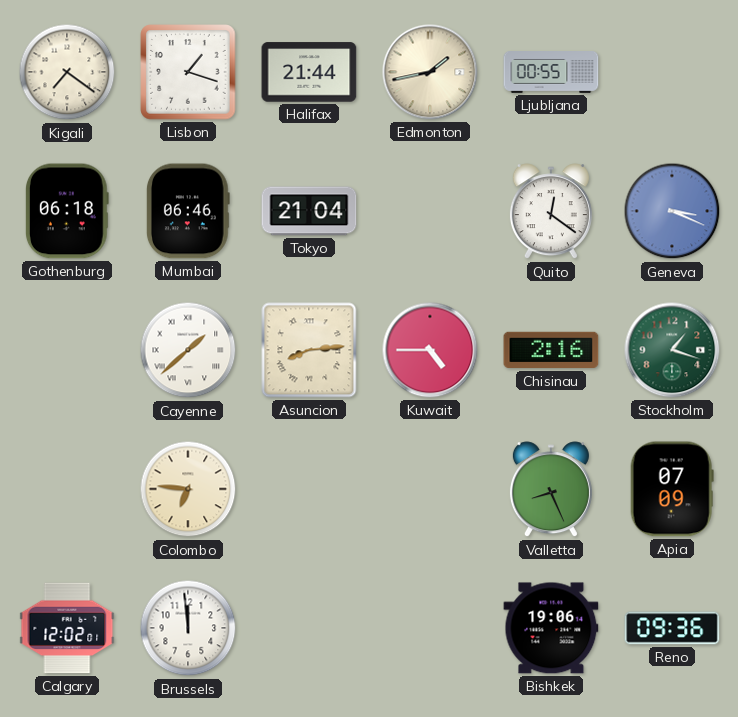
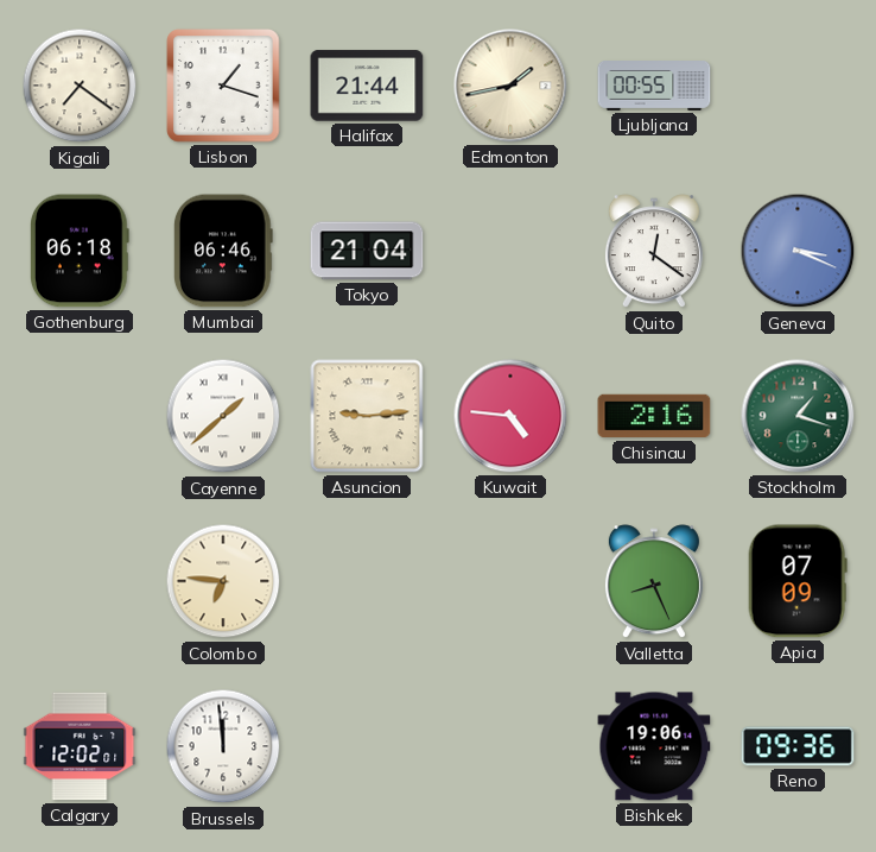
Asuncion: 8:14 -> 9:14 (367, 416)
Kuwait: 4:45 -> 4:46 (510, 416)
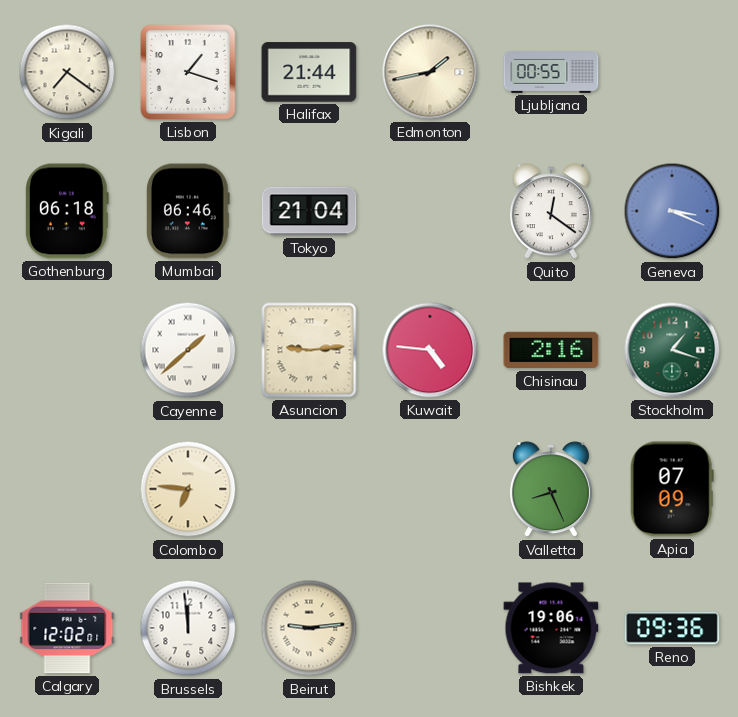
Beirut: none -> 9:14 (309, 628)
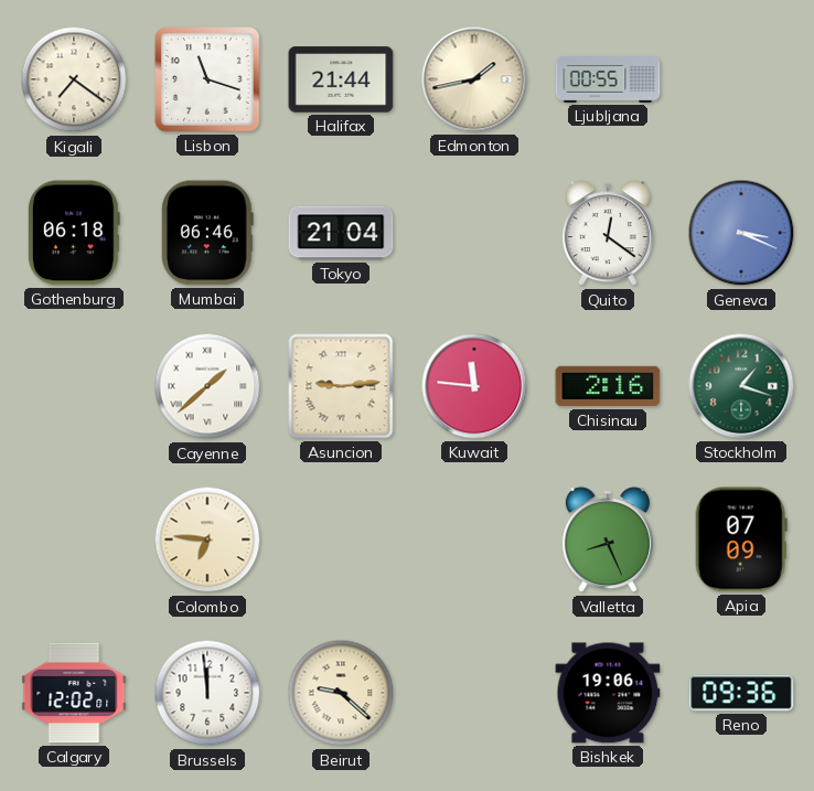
Lisbon: 1:18 -> 11:18 (207, 79)
Kuwait: 4:46 -> 11:46 (474, 386)
Beirut: 9:14 -> 9:22 (341, 693)
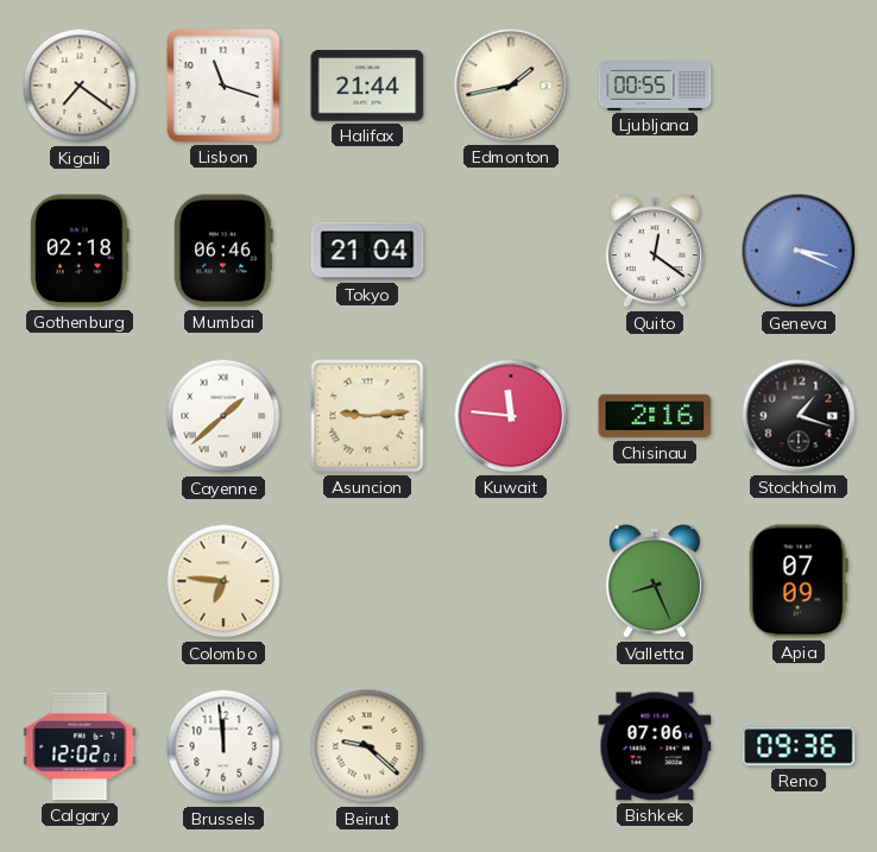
Gothenburg: 06:18 -> 02:18 (80, 251)
Stockholm dial: green -> black (799, 416)
Bishkek: 19:06 -> 07:06 (655, 746)
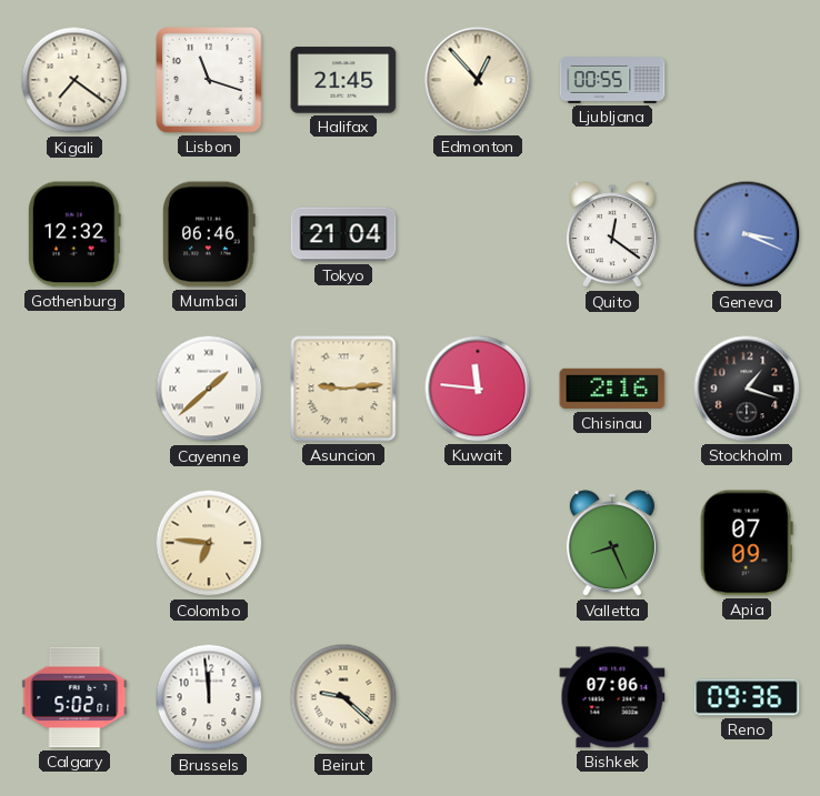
Halifax: 21:44 -> 21:45 (343, 80)
Edmonton: 1:43 -> 12:53 (478, 80)
Gothenburg: 02:18 -> 12:32 (74, 234)
Calgary: 12:02 -> 5:02 (74, 697)
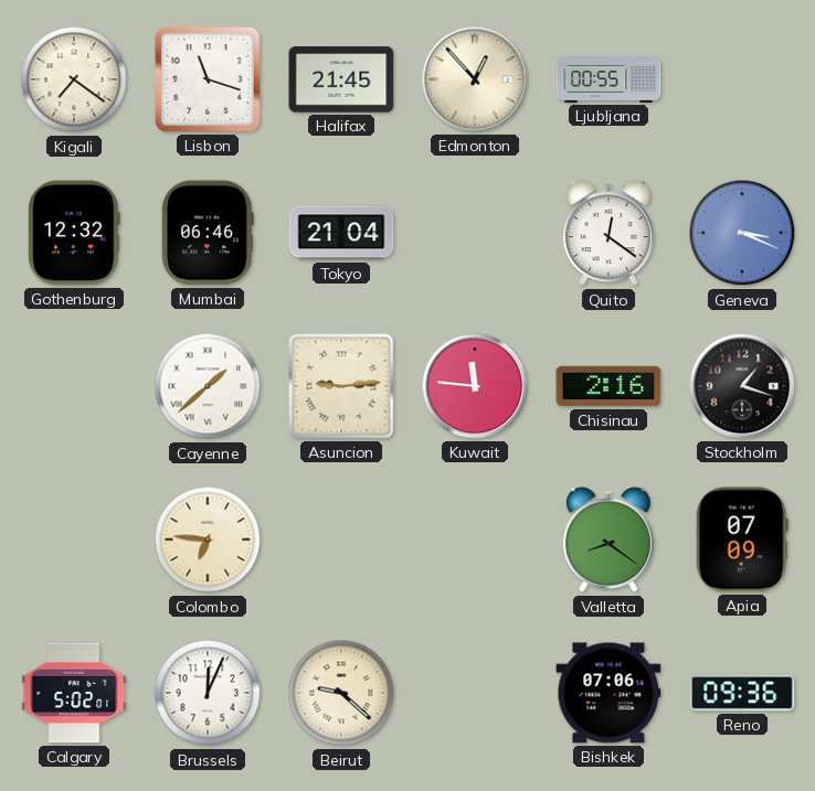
Valletta: 8:26 -> 8:21 (608, 541)
Brussels: 11:59 -> 12:04 (208, 693)
